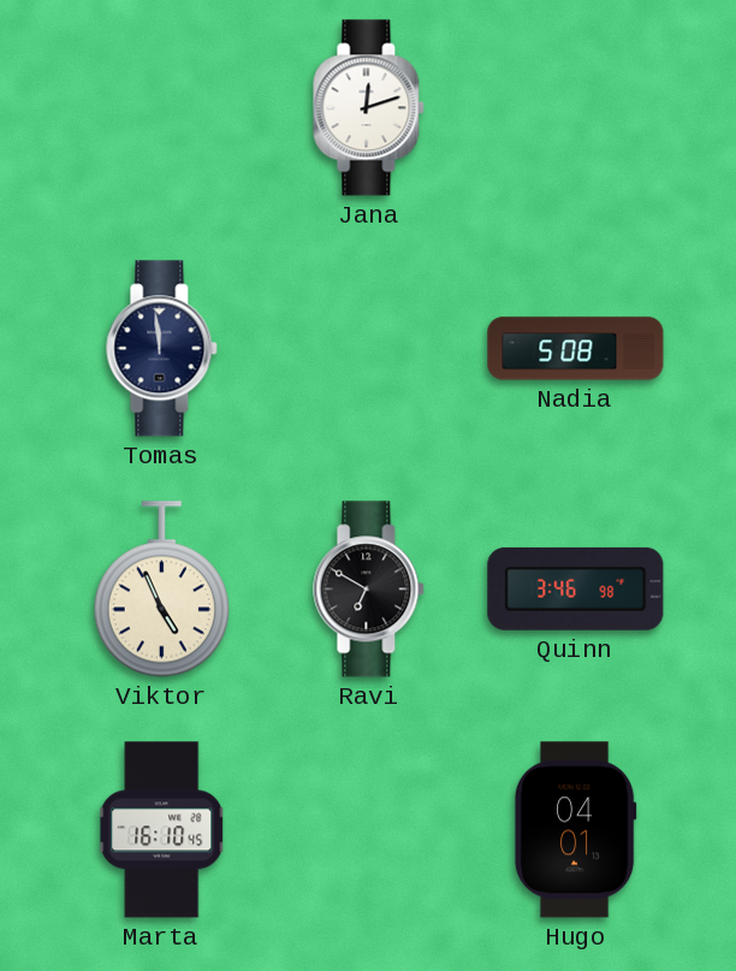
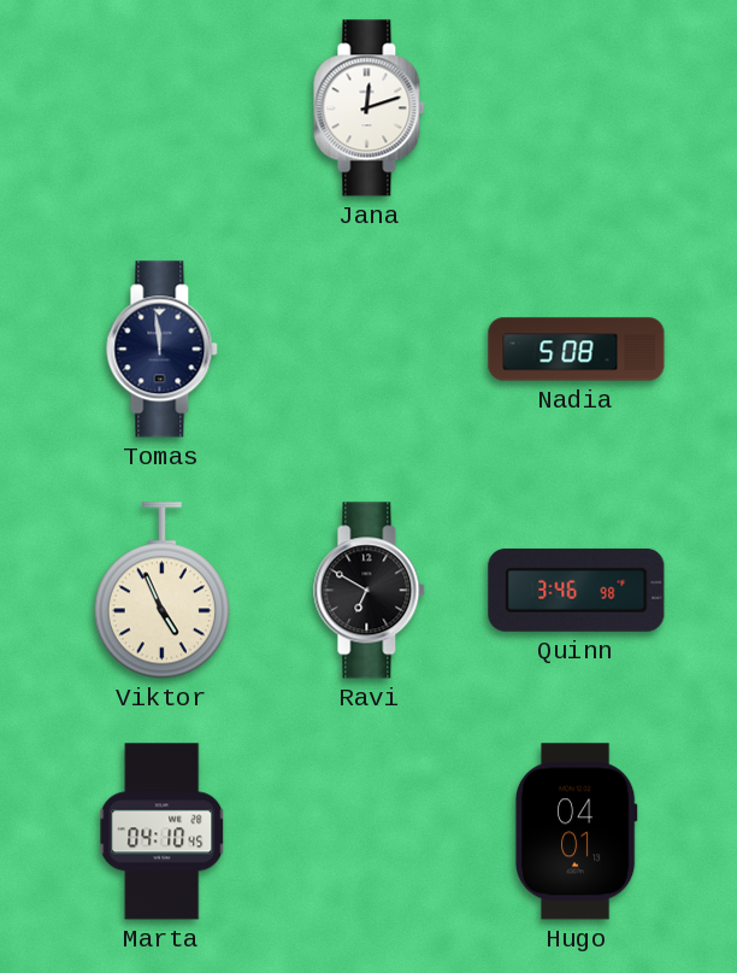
Marta: 16:10 -> 04:10 (163, 832)
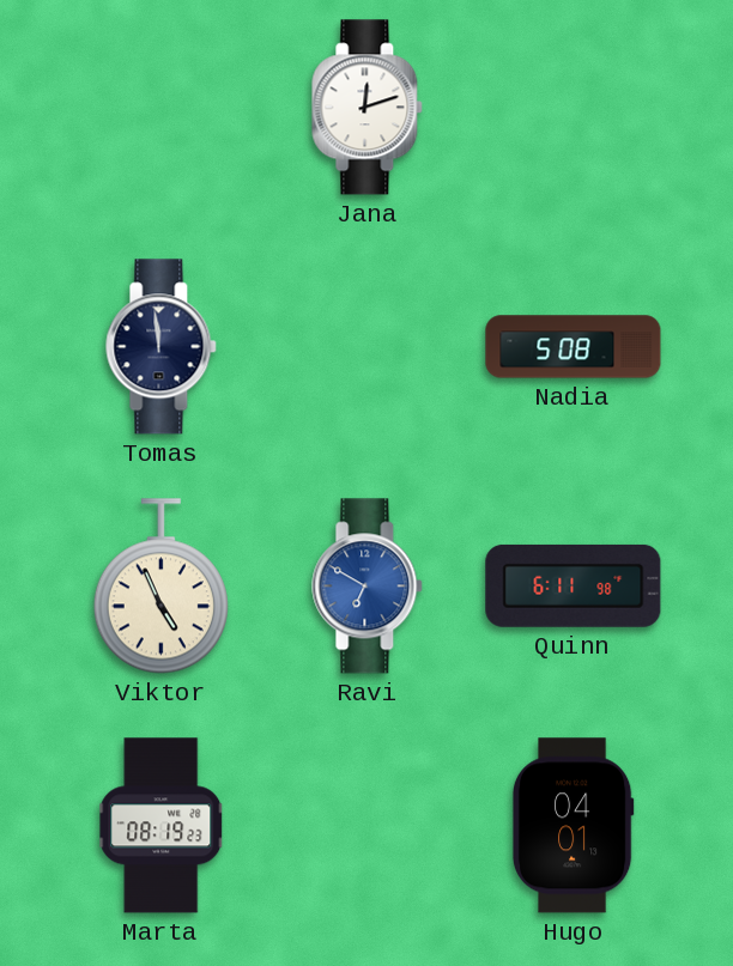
Ravi dial: black -> blue (368, 587)
Quinn: 3:46 -> 6:11 (574, 585)
Marta: 04:10 -> 08:19 (162, 826)
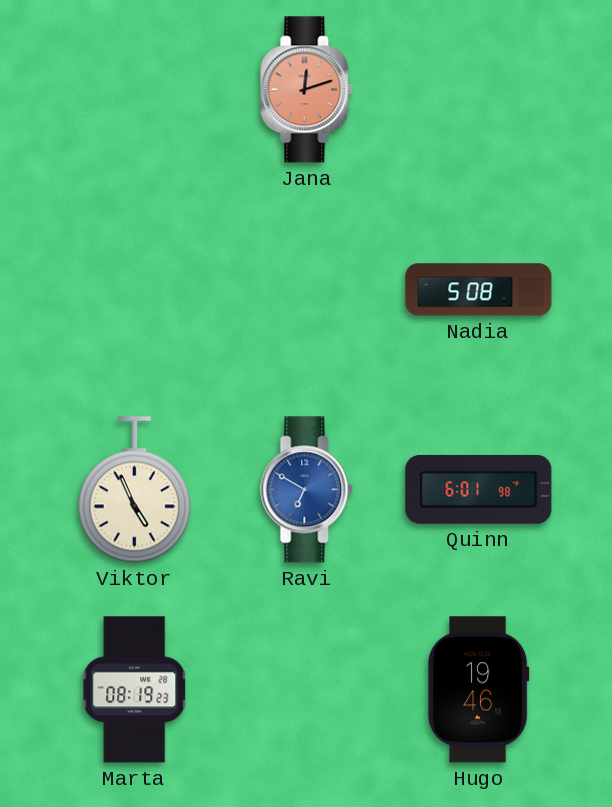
Jana dial: white -> salmon (307, 90)
Tomas: 11:59 -> none (162, 347)
Quinn: 6:11 -> 6:01 (479, 489)
Hugo: 04:01 -> 19:46 (478, 690)
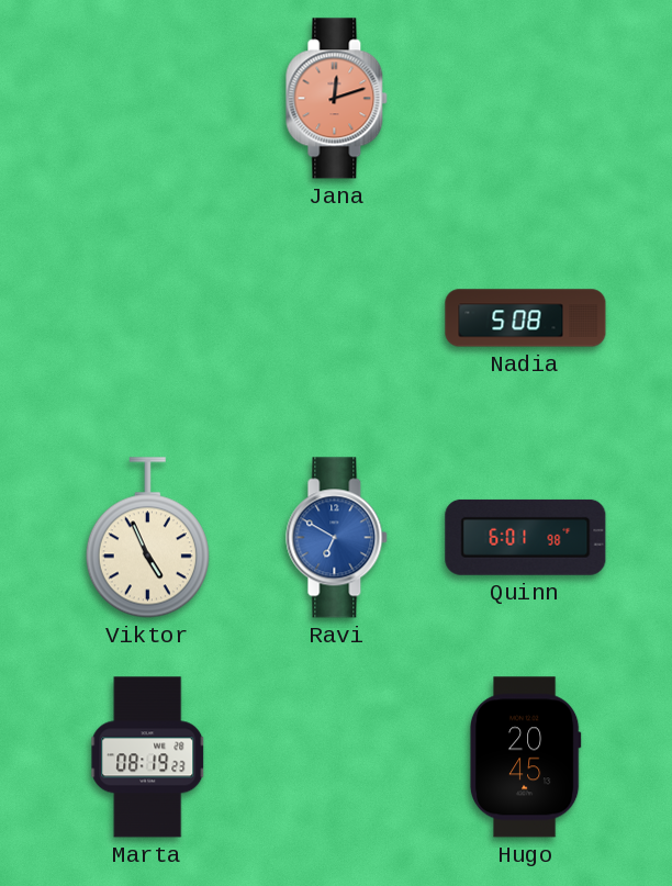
Hugo: 19:46 -> 20:45 (525, 758)
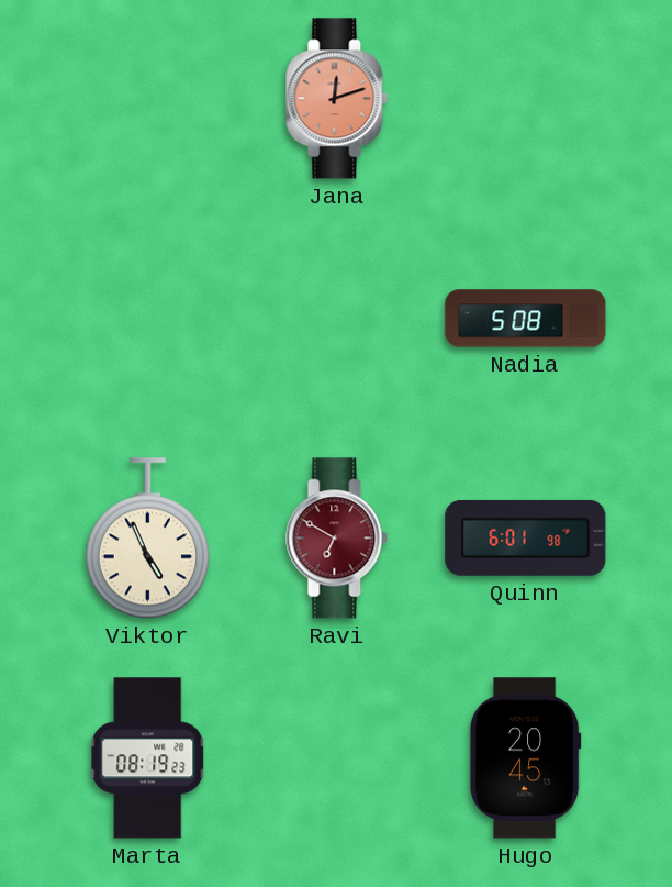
Ravi dial: blue -> burgundy (337, 539)
